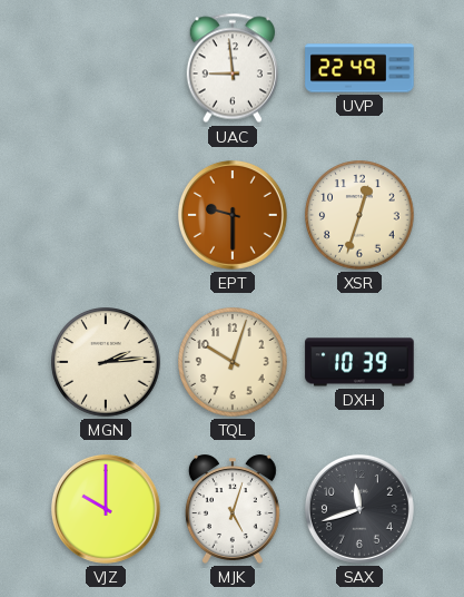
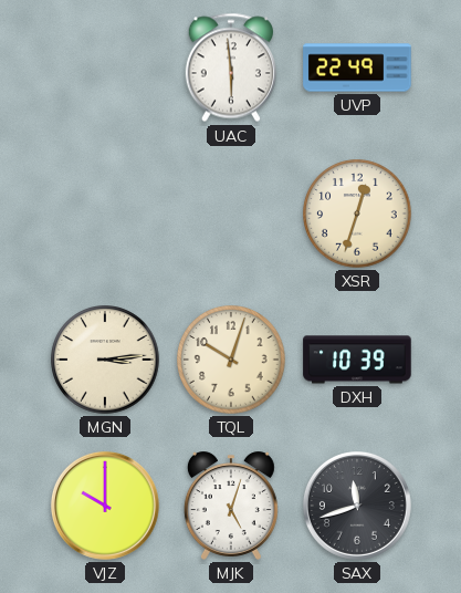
UAC: 8:59 -> 5:59 (231, 67)
EPT: 9:30 -> none (233, 215)
MGN: 2:14 -> 3:14 (105, 360)
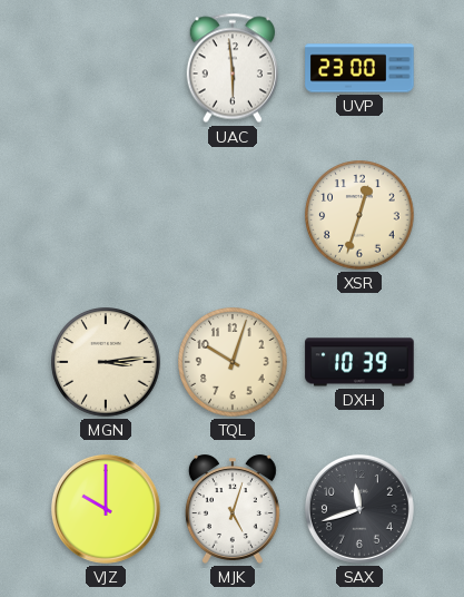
UVP: 22:49 -> 23:00 (359, 68)
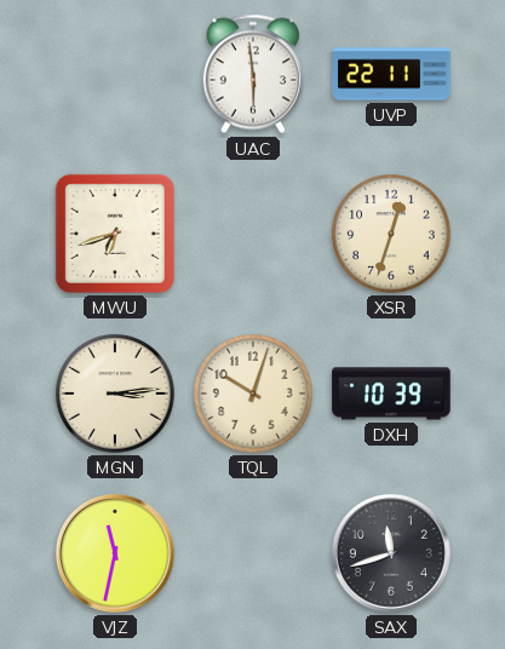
UVP: 23:00 -> 22:11 (391, 74)
MWU: none -> 6:42 (115, 234)
VJZ: 10:00 -> 11:32 (115, 553)
MJK: 5:03 -> none (233, 509)
